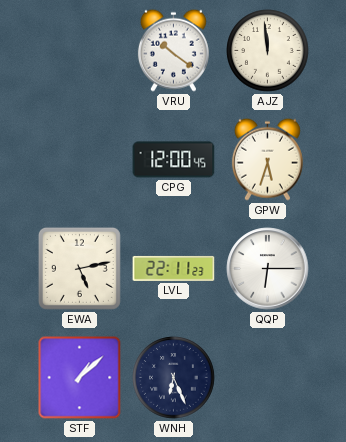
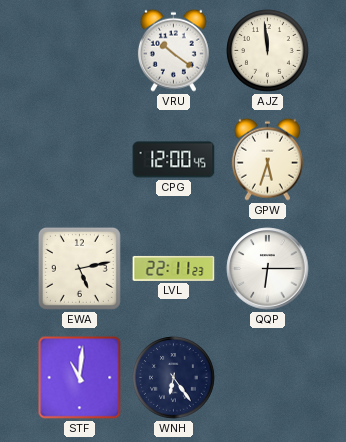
STF: 1:08 -> 11:01 (80, 378)
WNH: 6:26 -> 6:24 (174, 378)
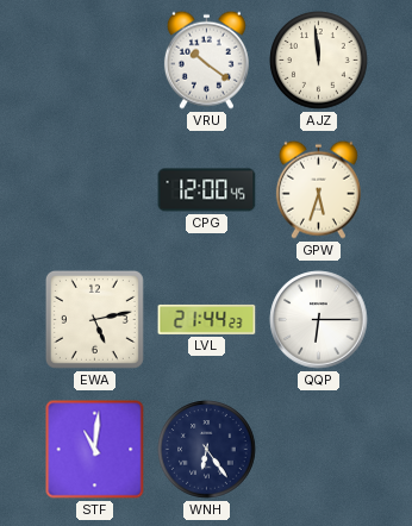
LVL: 22:11 -> 21:44 (207, 319)
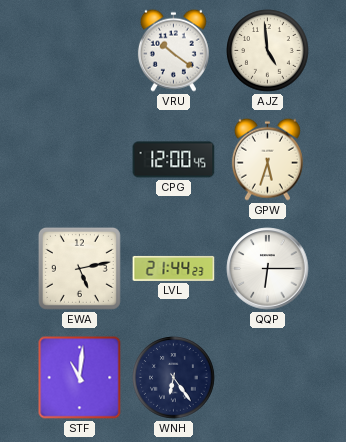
AJZ: 11:59 -> 4:59 (268, 51)
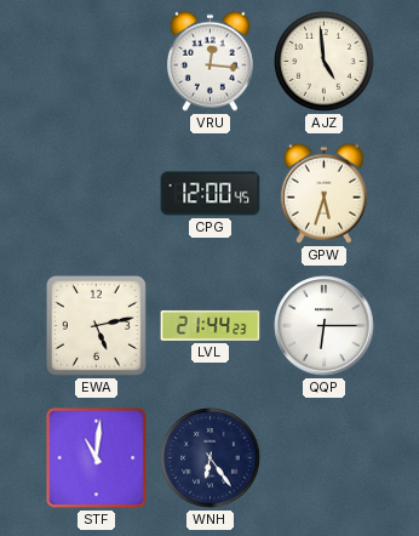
VRU: 10:21 -> 12:16 (209, 61)
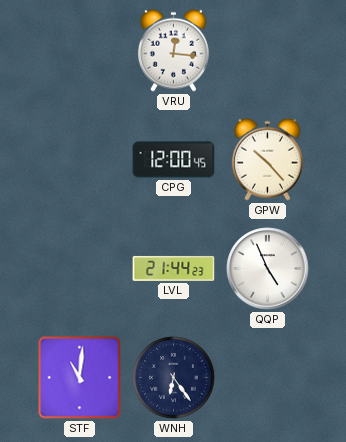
AJZ: 4:59 -> none (325, 62)
GPW: 5:33 -> 10:23 (267, 159)
EWA: 5:13 -> none (96, 325)
QQP: 6:15 -> 4:56 (268, 269)
